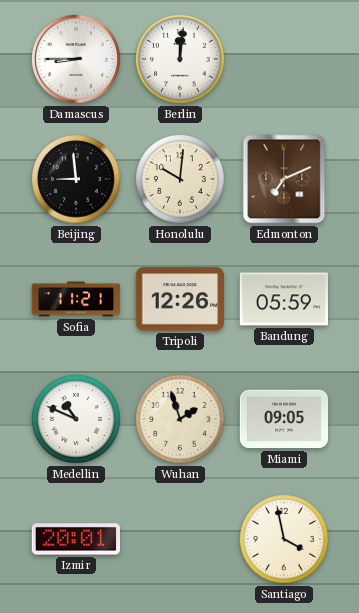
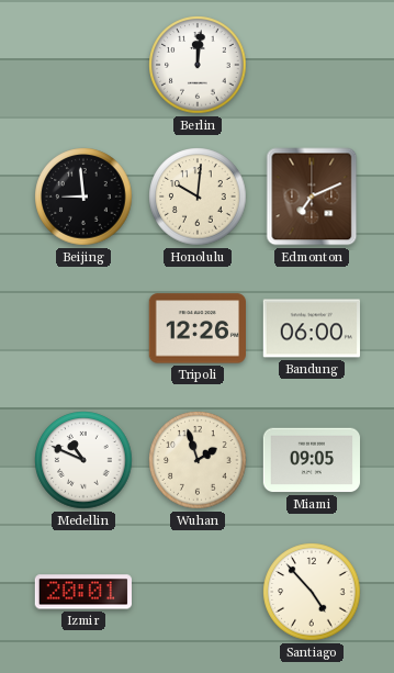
Damascus: 8:45 -> none (76, 59)
Sofia: 11:21 -> none (76, 299)
Bandung: 05:59 -> 06:00 (311, 328)
Santiago: 3:58 -> 4:53 (312, 592)
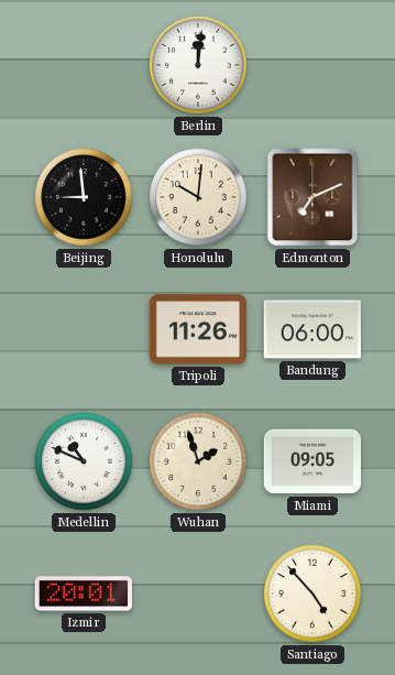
Tripoli: 12:26 -> 11:26 (197, 329)
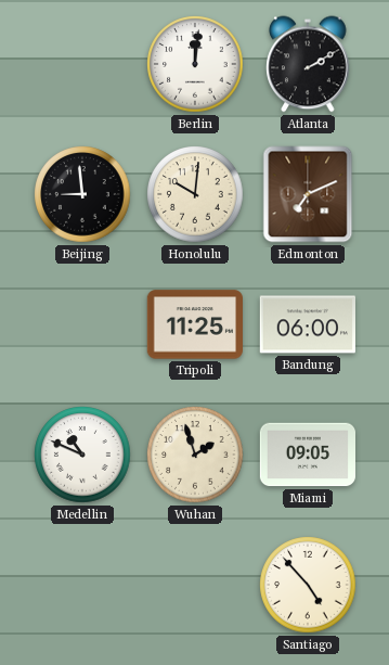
Atlanta: none -> 2:10 (308, 64)
Tripoli: 11:26 -> 11:25 (194, 324)
Izmir: 20:01 -> none (83, 594)
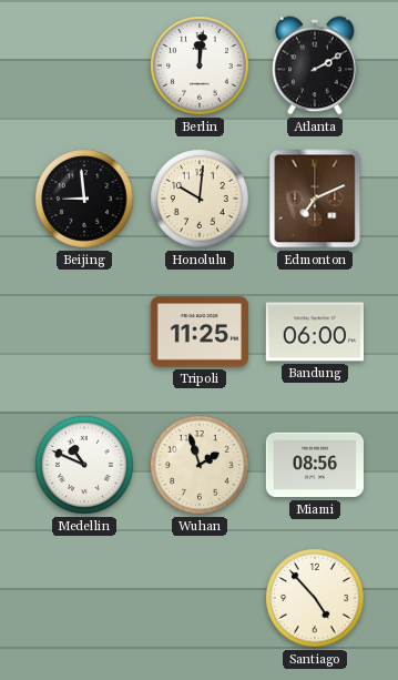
Miami: 09:05 -> 08:56 (315, 465)
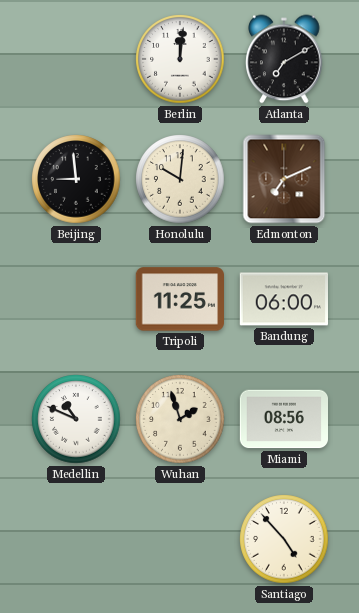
Atlanta: 2:10 -> 7:10 (284, 59)
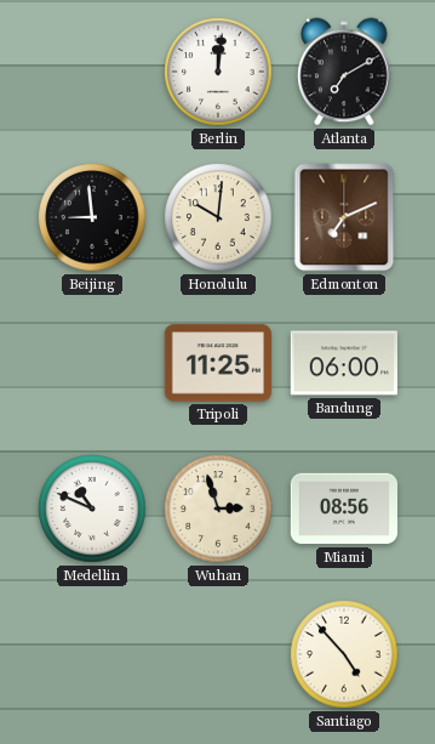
Wuhan: 1:57 -> 2:57 (218, 509)
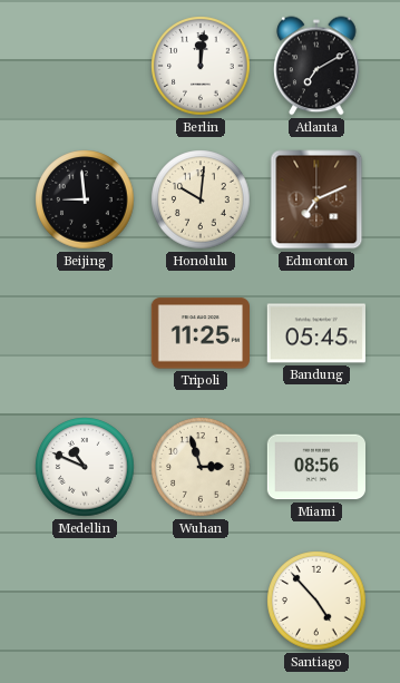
Bandung: 06:00 -> 05:45 (315, 333)
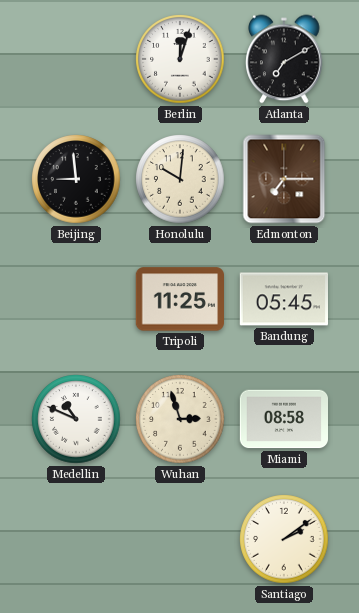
Berlin: 12:01 -> 12:03 (180, 59)
Edmonton: 7:11 -> 7:15 (284, 179)
Miami: 08:56 -> 08:58 (284, 419)
Santiago: 4:53 -> 2:09 (284, 539)
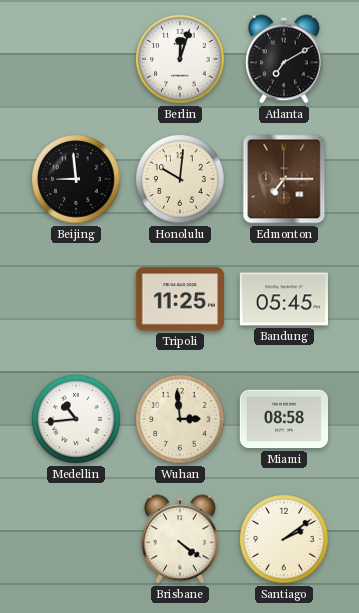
Medellin: 10:49 -> 10:44 (76, 419)
Wuhan: 2:57 -> 2:59 (180, 419)
Brisbane: none -> 4:21 (180, 539)
